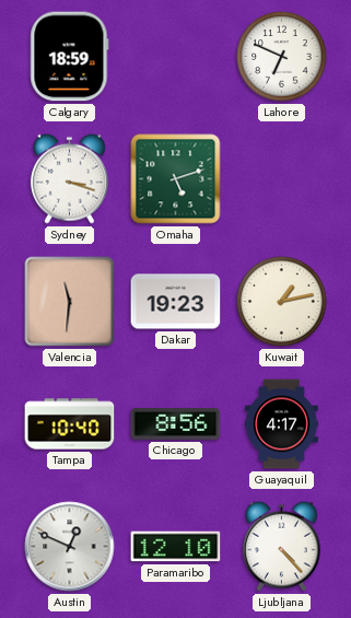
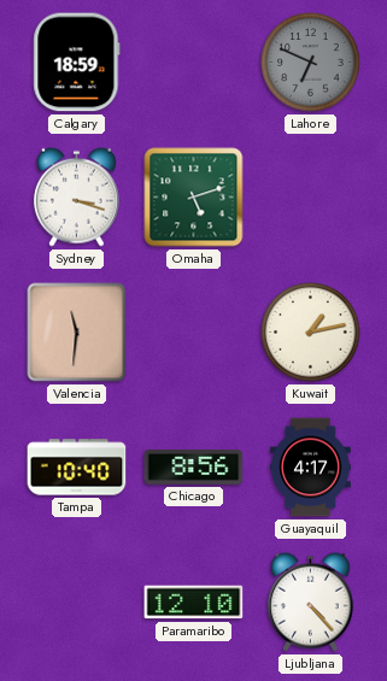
Lahore dial: white -> grey (311, 63)
Dakar: 19:23 -> none (176, 302)
Austin: 12:49 -> none (70, 547)
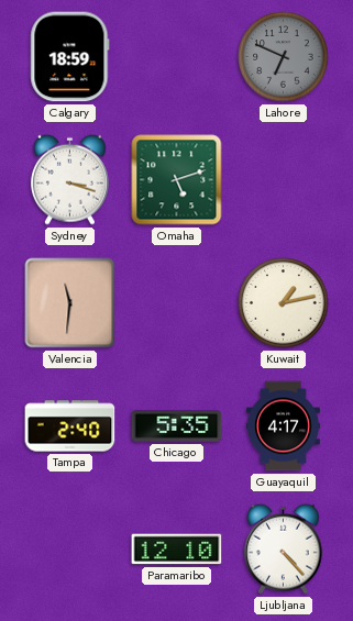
Tampa: 10:40 -> 2:40 (70, 426)
Chicago: 8:56 -> 5:35 (177, 426)
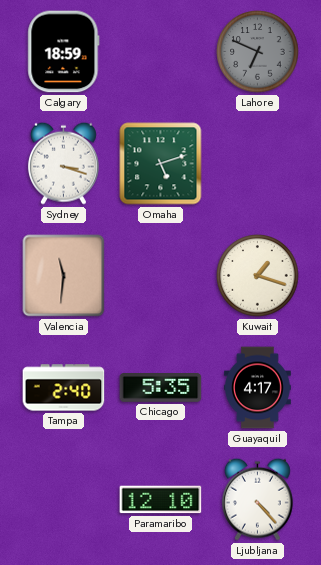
Kuwait: 1:13 -> 1:18 (258, 276)
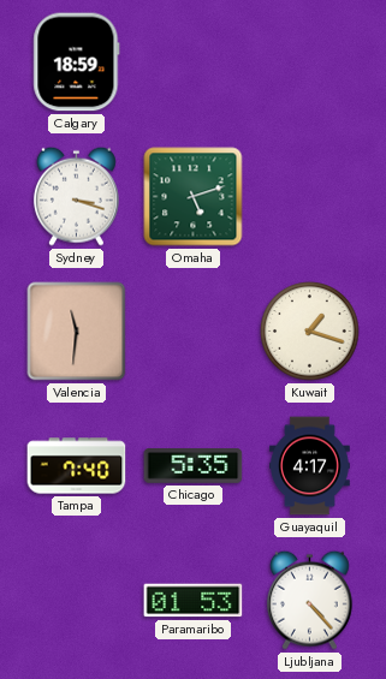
Lahore: 6:49 -> none (258, 52)
Tampa: 2:40 -> 7:40 (77, 466)
Paramaribo: 12:10 -> 01:53 (194, 601)
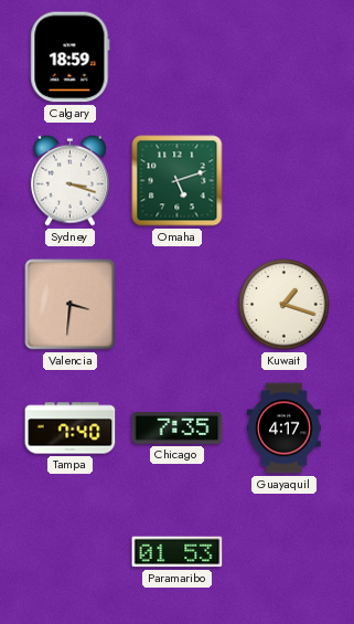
Valencia: 11:31 -> 3:31 (71, 305)
Chicago: 5:35 -> 7:35 (178, 429)
Ljubljana: 4:23 -> none (309, 600)
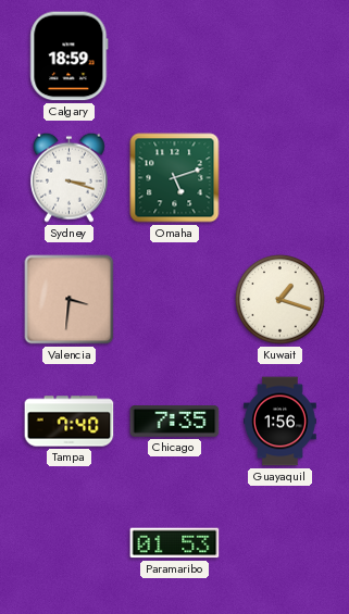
Guayaquil: 4:17 -> 1:56 (281, 422)
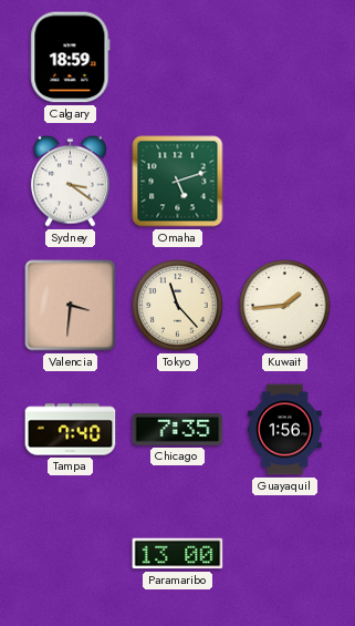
Sydney: 3:18 -> 3:21 (70, 181)
Tokyo: none -> 11:23 (178, 306)
Kuwait: 1:18 -> 1:44 (285, 306)
Paramaribo: 01:53 -> 13:00 (178, 554)
